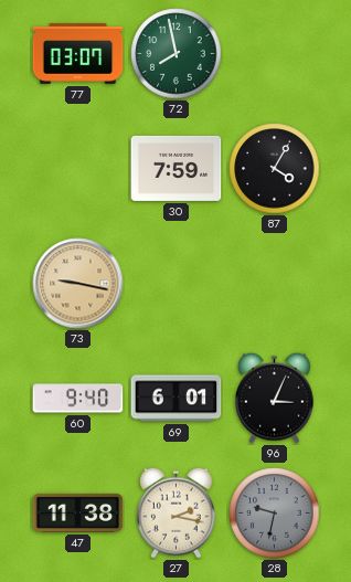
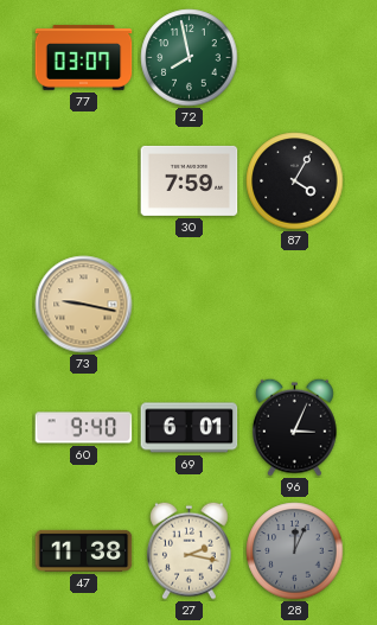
28: 9:32 -> 12:04 (295, 551)
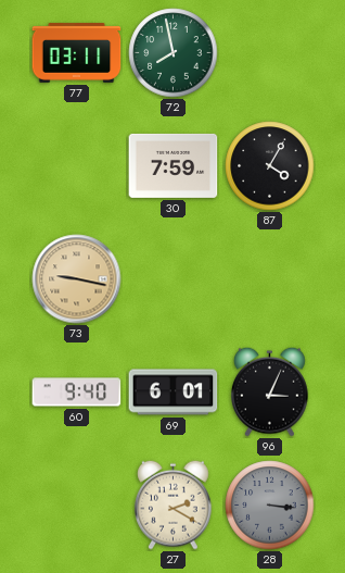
77: 03:07 -> 03:11 (77, 53)
47: 11:38 -> none (84, 550)
27: 2:17 -> 2:20 (174, 505)
28: 12:04 -> 3:16 (270, 506)
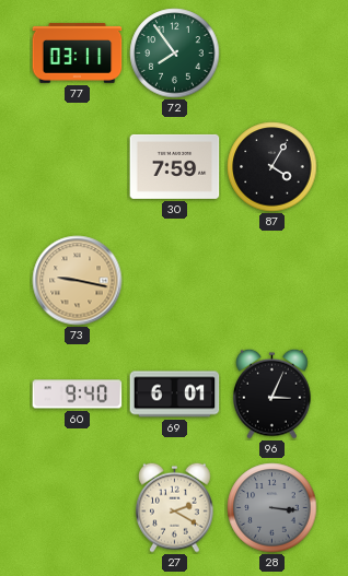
72: 7:58 -> 7:54 (175, 54)
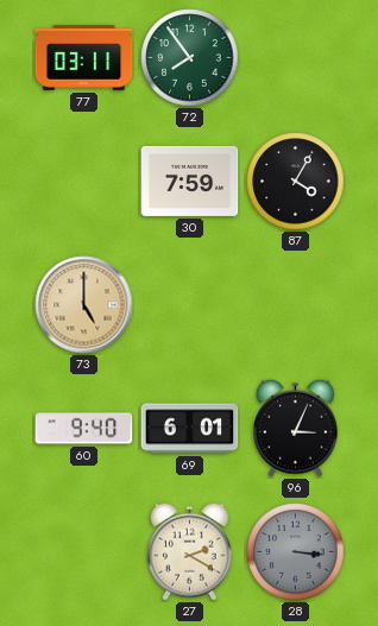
73: 9:17 -> 5:00 (84, 305)
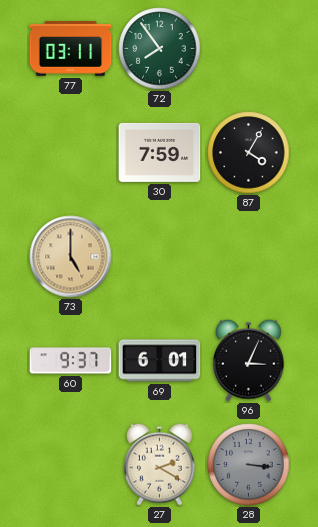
60: 9:40 -> 9:37 (71, 361)
